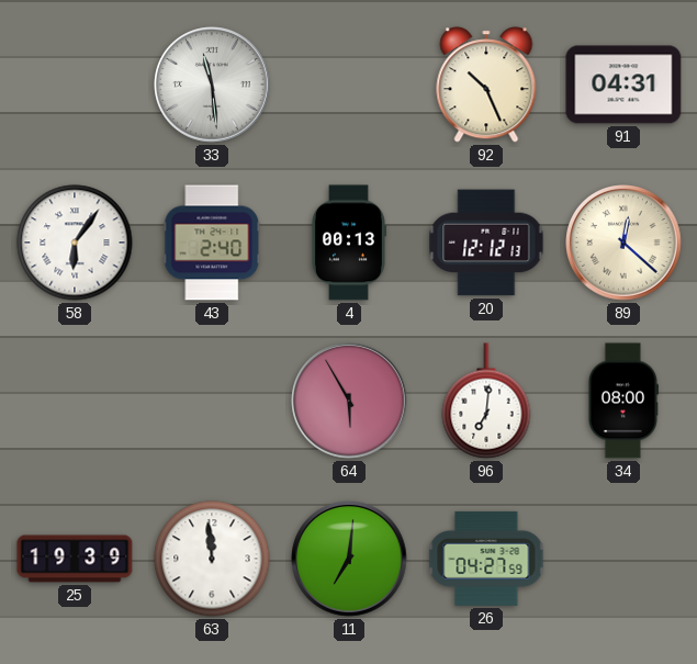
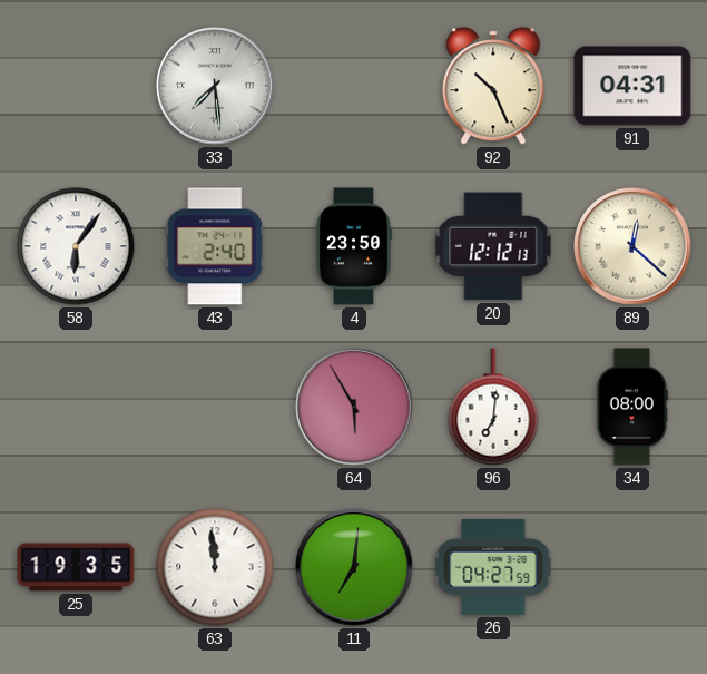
33: 11:29 -> 7:29 (215, 86)
4: 00:13 -> 23:50 (353, 246)
25: 19:39 -> 19:35 (76, 567)
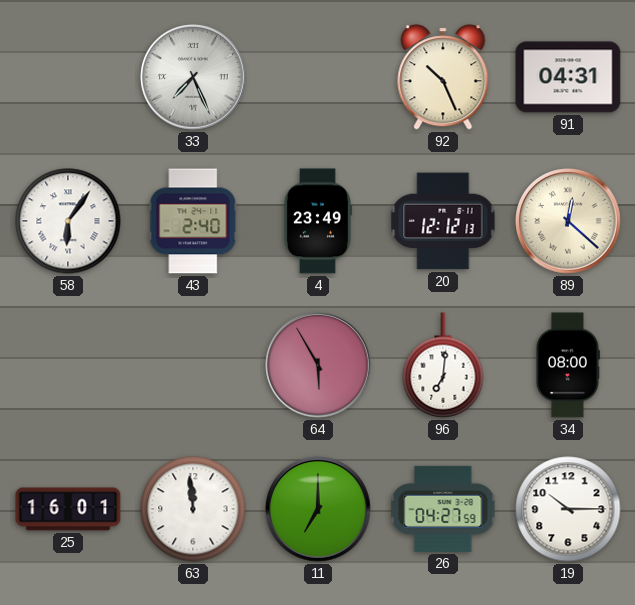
33: 7:29 -> 7:26 (193, 77)
4: 23:50 -> 23:49 (317, 221)
25: 19:35 -> 16:01 (68, 509)
11: 7:01 -> 7:00 (318, 509)
19: none -> 10:15 (568, 509)
